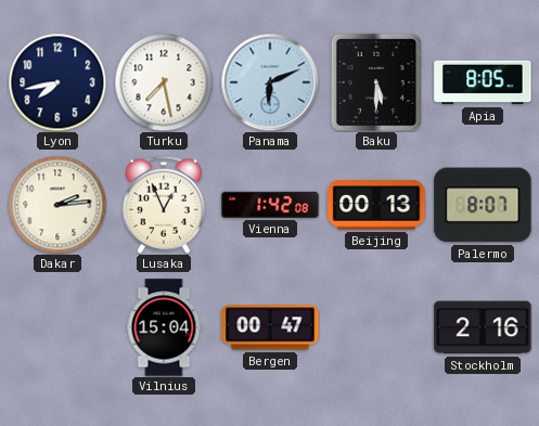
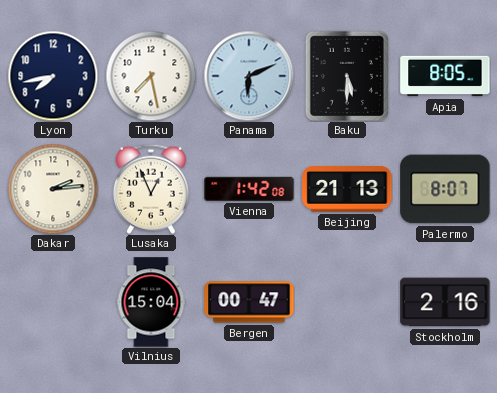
Beijing: 00:13 -> 21:13 (347, 189)
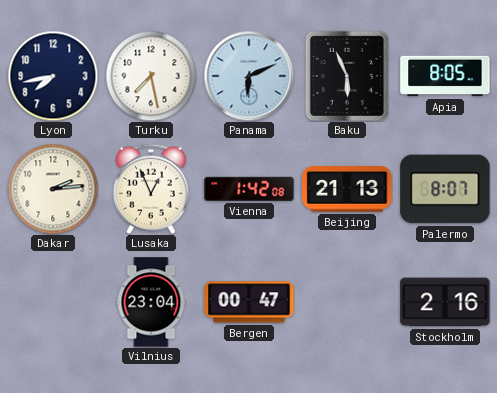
Baku: 5:30 -> 5:56 (347, 75)
Vilnius: 15:04 -> 23:04 (151, 302)
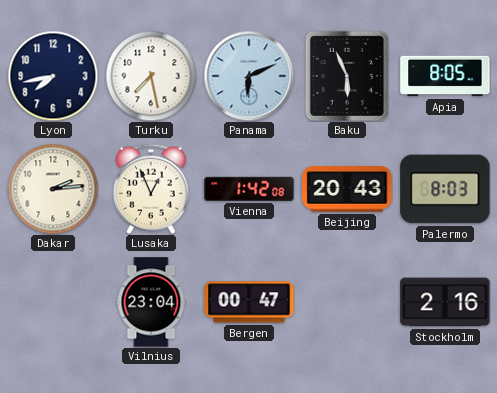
Beijing: 21:13 -> 20:43 (347, 189)
Palermo: 8:07 -> 8:03 (445, 189)
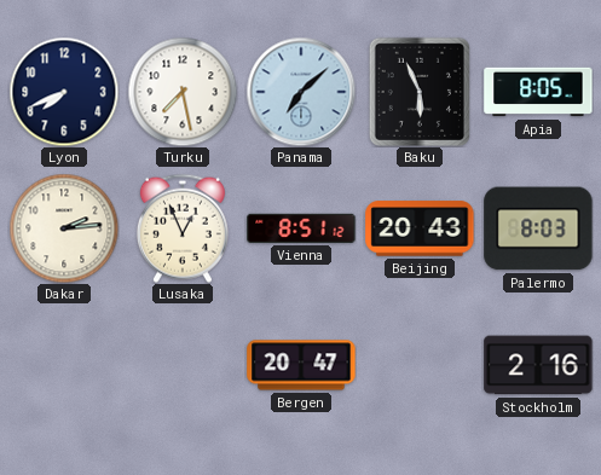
Lyon: 7:43 -> 7:41 (64, 92)
Panama: 6:11 -> 7:08 (301, 92)
Vienna: 1:42 -> 8:51 (301, 228)
Vilnius: 23:04 -> none (151, 302)
Bergen: 00:47 -> 20:47 (301, 365)
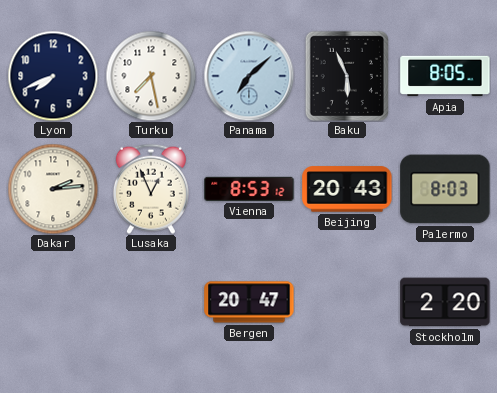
Vienna: 8:51 -> 8:53 (249, 189)
Stockholm: 2:16 -> 2:20 (445, 302)
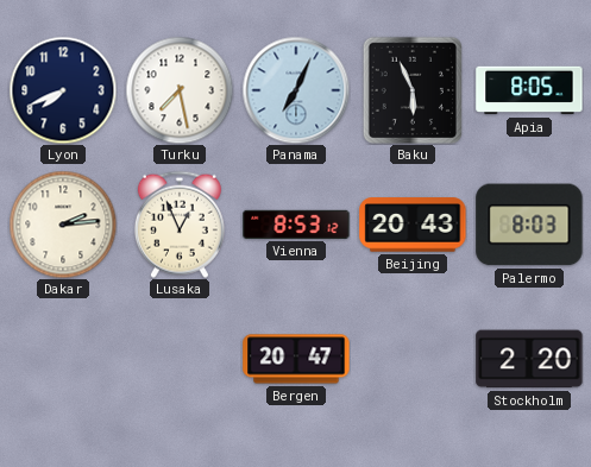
Panama: 7:08 -> 7:04 (296, 90)
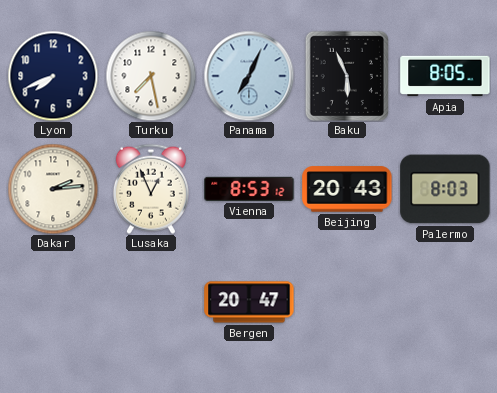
Stockholm: 2:20 -> none (529, 359)
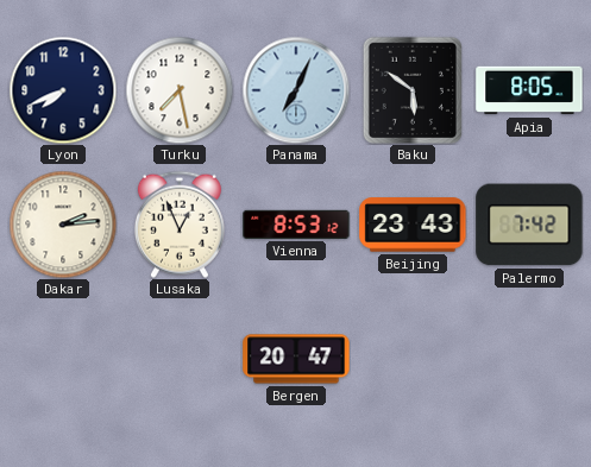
Baku: 5:56 -> 5:51 (413, 89)
Beijing: 20:43 -> 23:43 (413, 225)
Palermo: 8:03 -> 7:42 (529, 225)
